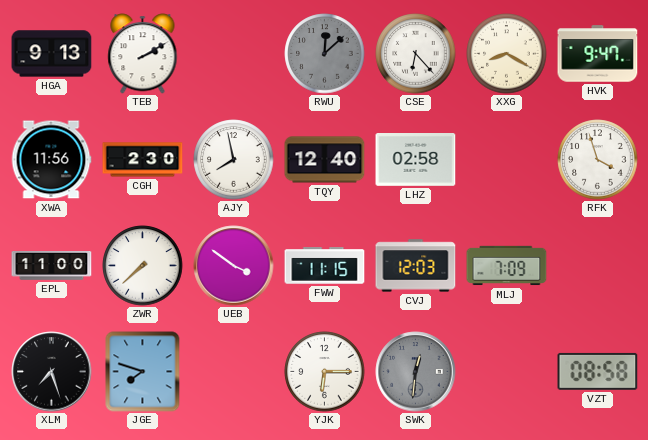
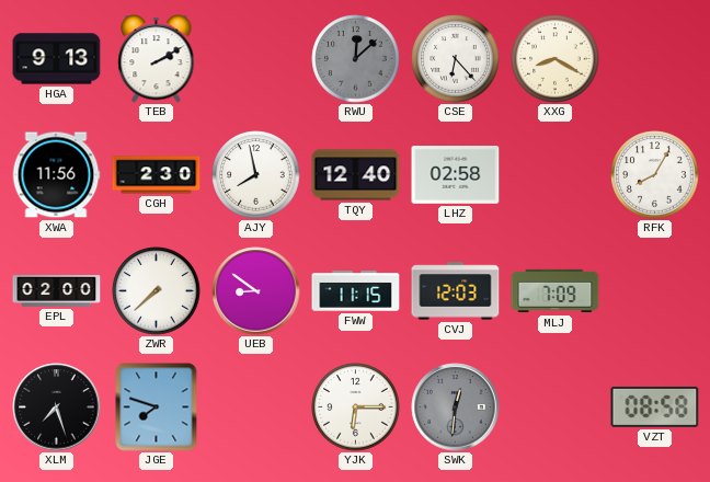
HVK: 9:47 -> none (598, 54)
RFK: 3:57 -> 8:05 (655, 175)
EPL: 11:00 -> 02:00 (57, 291)
UEB: 3:51 -> 8:51 (256, 291)
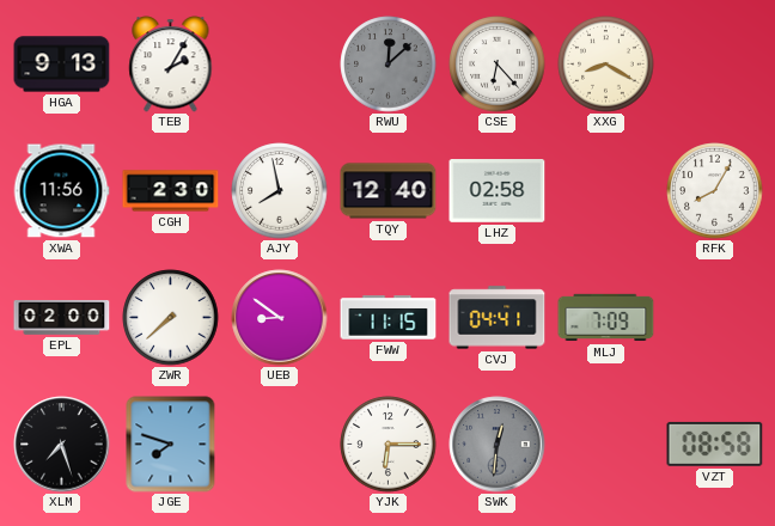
TEB: 2:10 -> 2:05 (171, 65)
CVJ: 12:03 -> 04:41 (498, 318)
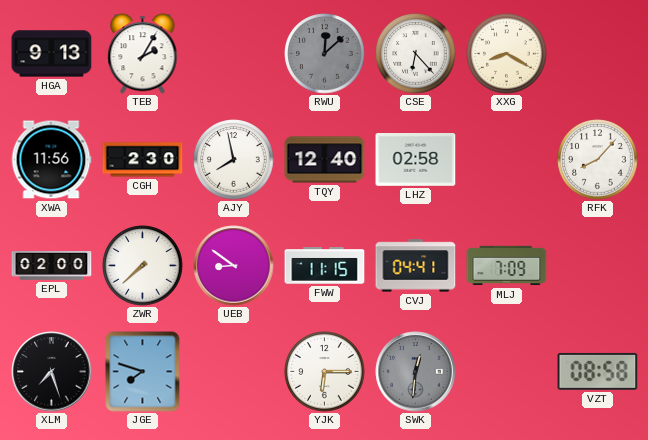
RFK: 8:05 -> 8:07 (598, 160)
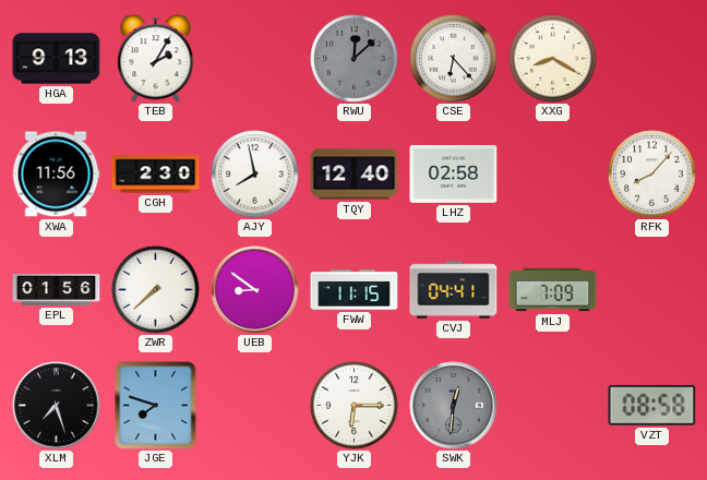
EPL: 02:00 -> 01:56 (57, 290)
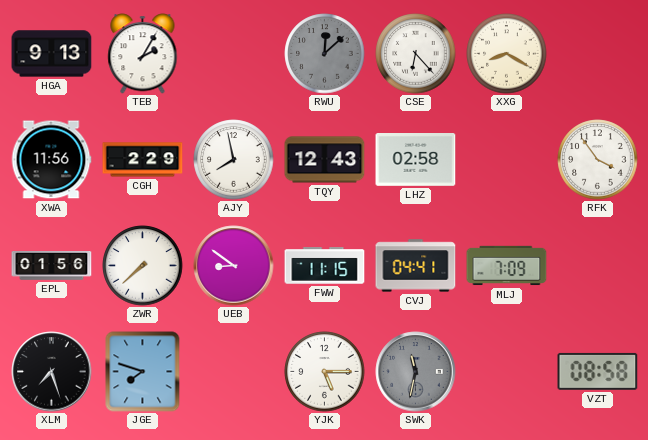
CGH: 2:30 -> 2:29 (143, 160)
TQY: 12:40 -> 12:43 (325, 160)
RFK: 8:07 -> 3:54 (598, 160)
YJK: 6:15 -> 5:15 (325, 372)
SWK: 12:31 -> 11:32 (416, 372)
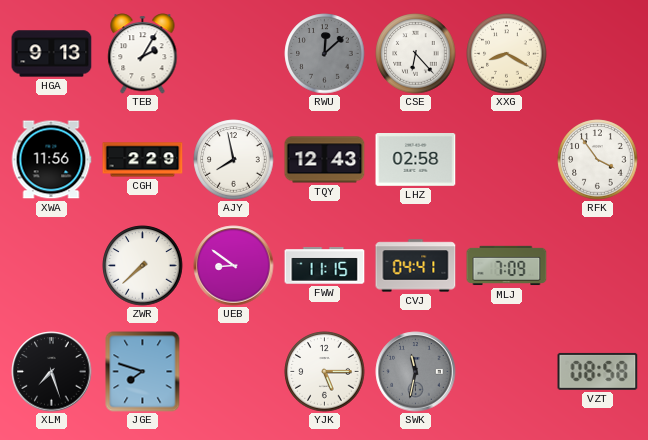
EPL: 01:56 -> none (52, 266)
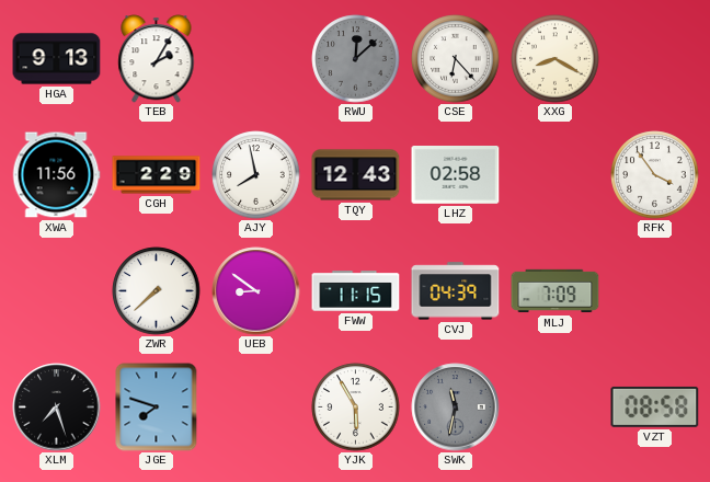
CVJ: 04:41 -> 04:39 (456, 291)
YJK: 5:15 -> 5:55 (356, 408)
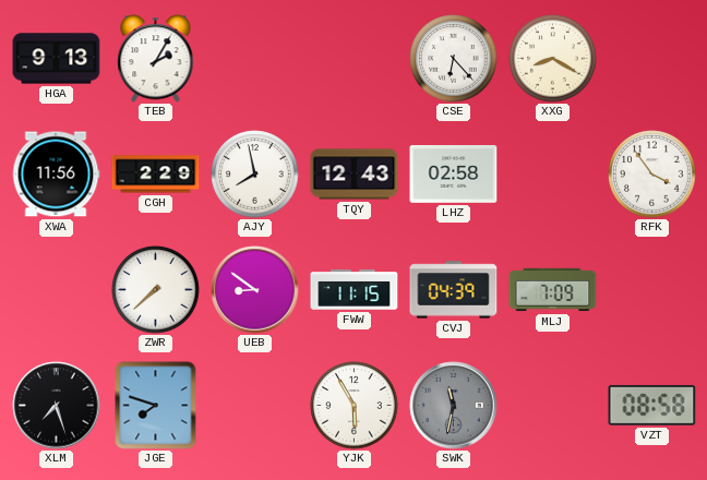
RWU: 12:08 -> none (356, 59)
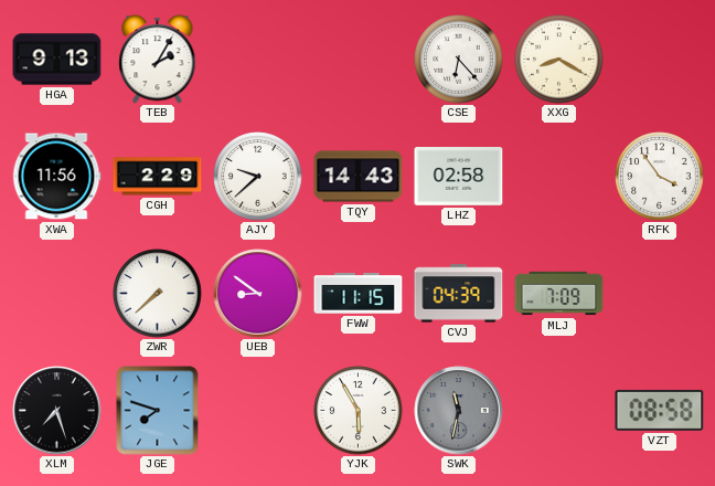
AJY: 7:58 -> 9:38 (258, 177)
TQY: 12:43 -> 14:43 (359, 177)
